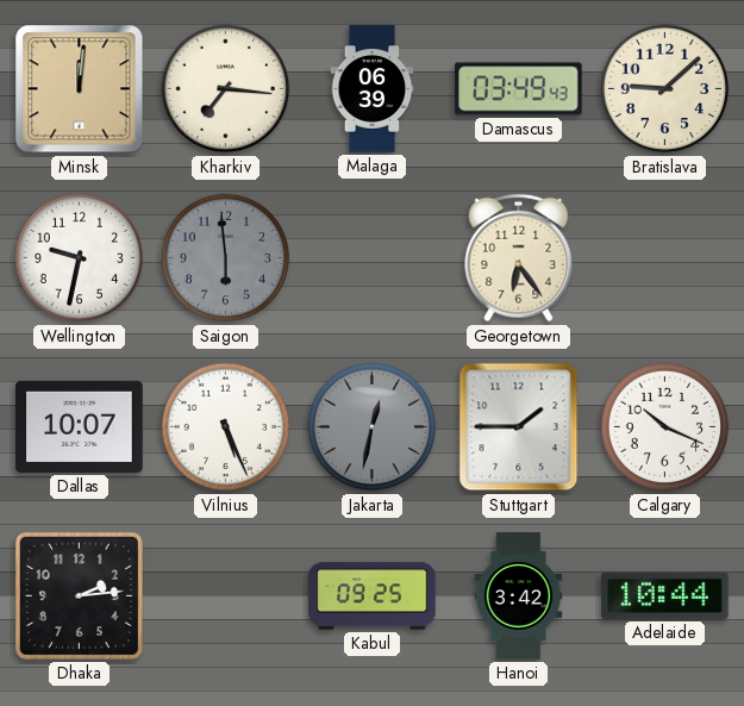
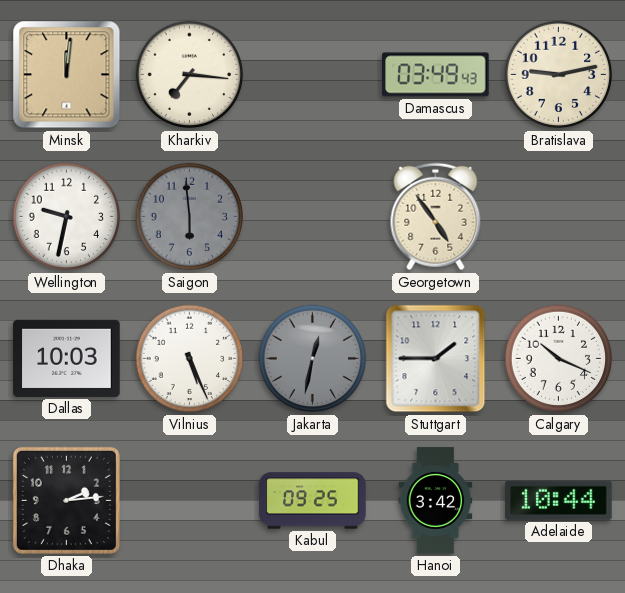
Malaga: 06:39 -> none (373, 89)
Bratislava: 9:08 -> 9:13 (559, 75)
Georgetown: 6:24 -> 4:54 (436, 217)
Dallas: 10:07 -> 10:03 (67, 358)
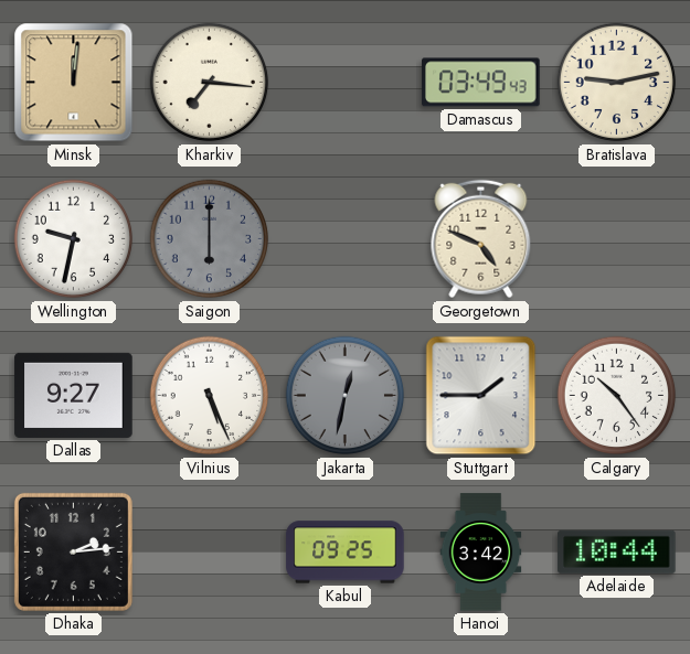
Saigon: 5:59 -> 6:00 (210, 239)
Georgetown: 4:54 -> 4:49 (481, 239)
Dallas: 10:03 -> 9:27 (74, 395)
Calgary: 10:19 -> 10:24 (617, 396)
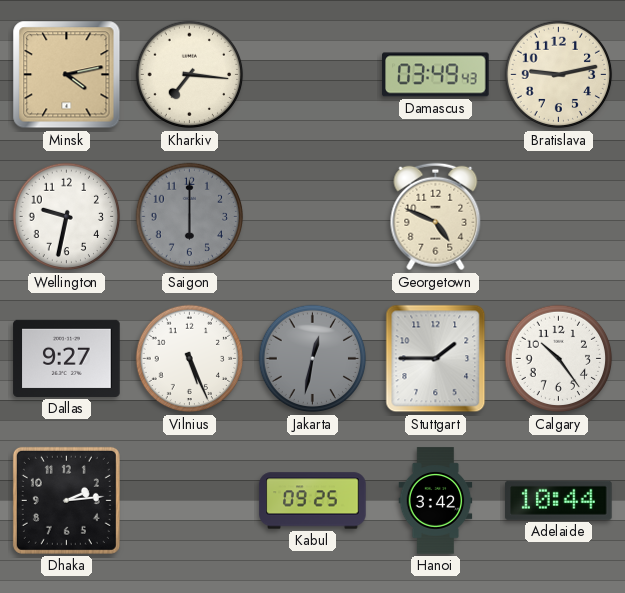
Minsk: 12:01 -> 4:13 (67, 75)
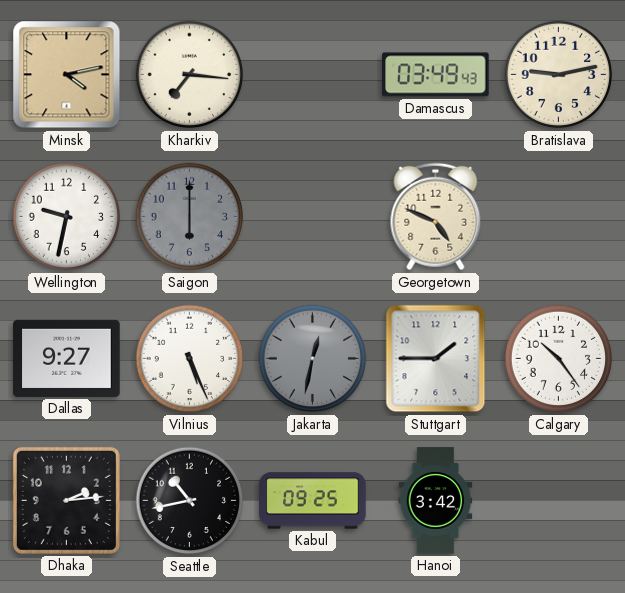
Seattle: none -> 10:43 (190, 501)
Adelaide: 10:44 -> none (559, 500)
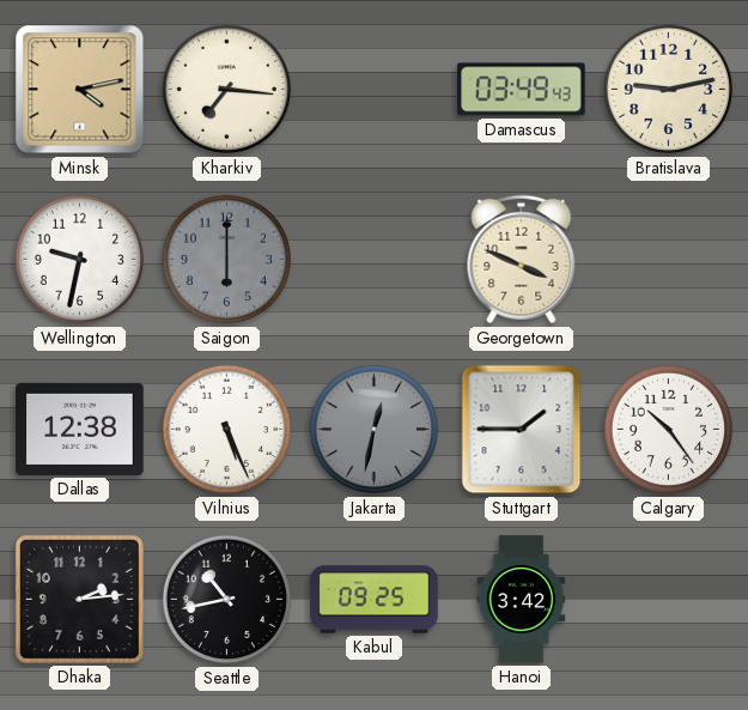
Georgetown: 4:49 -> 3:49 (522, 260)
Dallas: 9:27 -> 12:38 (80, 429)
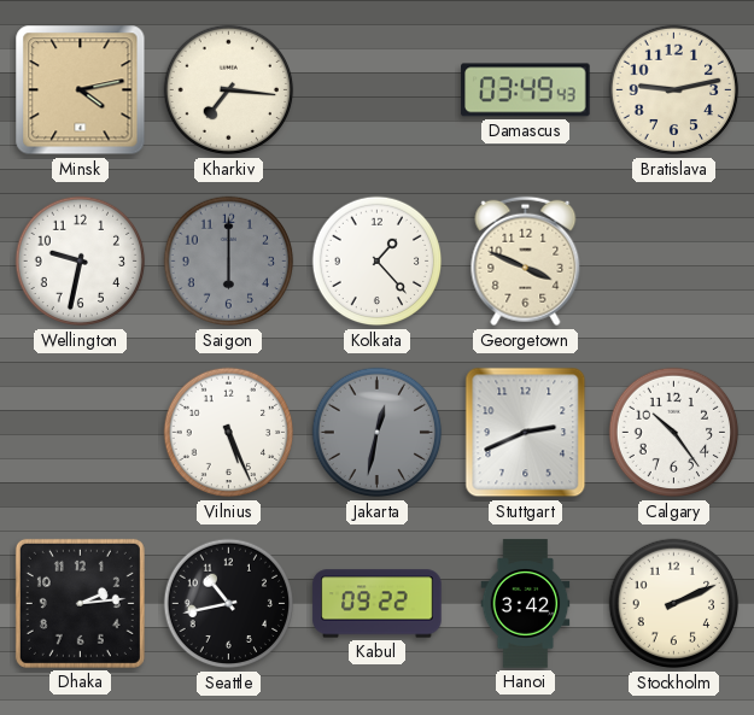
Kolkata: none -> 1:23 (378, 262)
Dallas: 12:38 -> none (80, 429)
Stuttgart: 1:45 -> 2:41 (526, 433)
Kabul: 09:25 -> 09:22 (378, 604)
Stockholm: none -> 2:11 (674, 604)
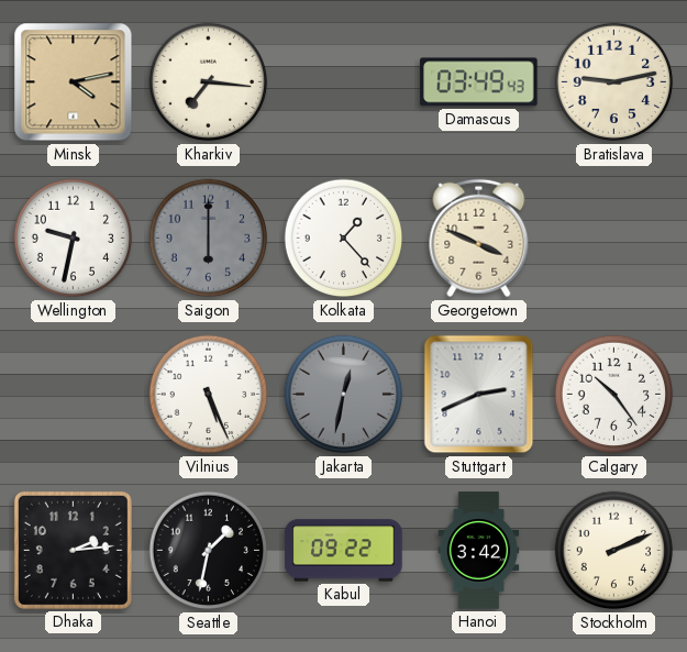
Seattle: 10:43 -> 1:32 (209, 551)
